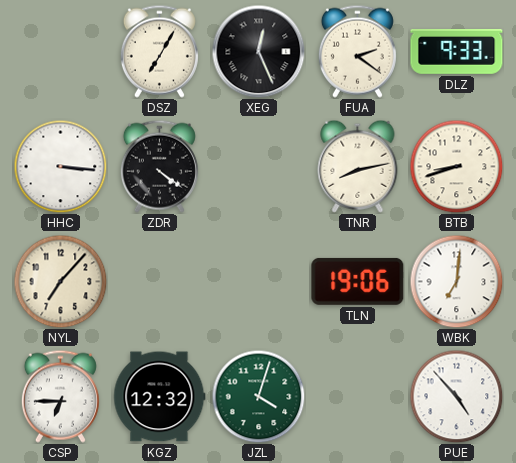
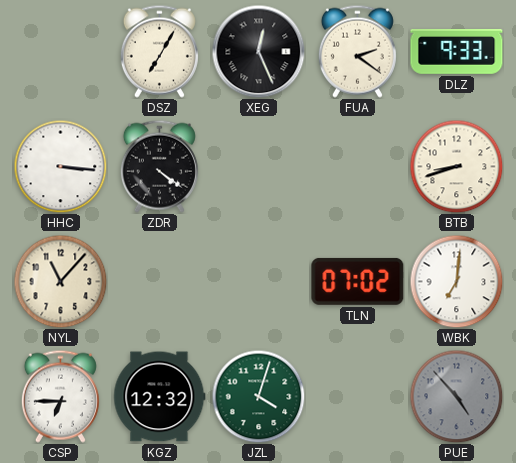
TNR: 8:13 -> none (358, 166)
NYL: 7:07 -> 11:07 (60, 281)
TLN: 19:06 -> 07:02 (358, 281)
PUE dial: white -> grey (456, 396)
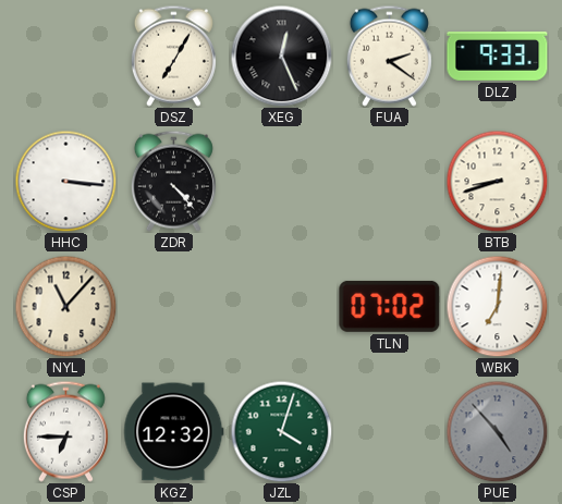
ZDR: 4:21 -> 4:23 (173, 181)
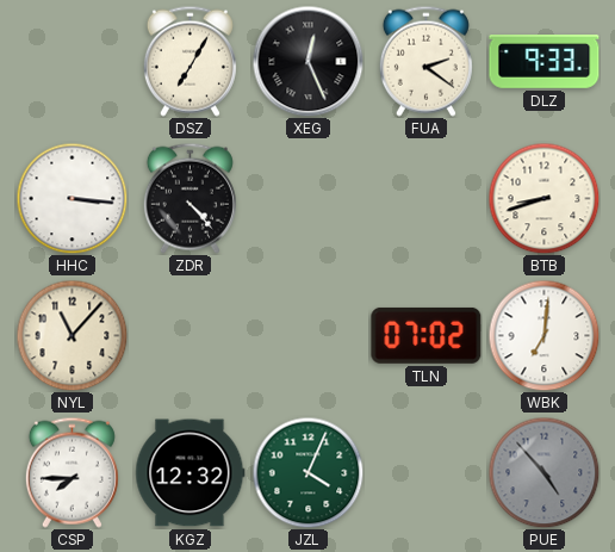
CSP: 6:45 -> 7:45 (72, 472)
JZL: 4:03 -> 4:04 (307, 472)
